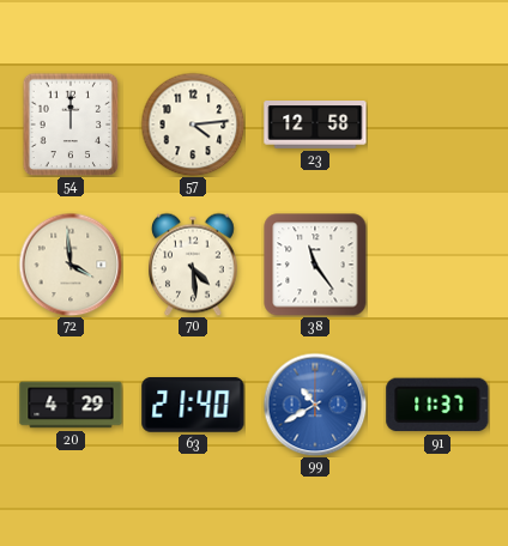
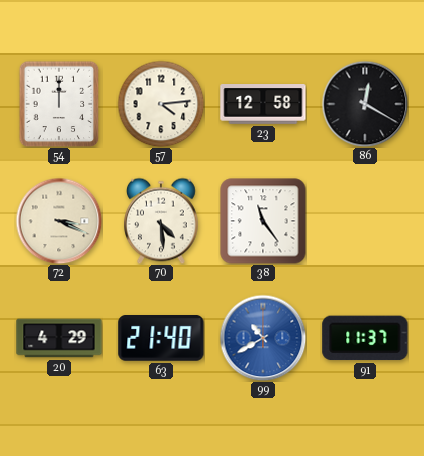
86: none -> 12:20 (365, 104)
72: 3:59 -> 3:19 (59, 221)
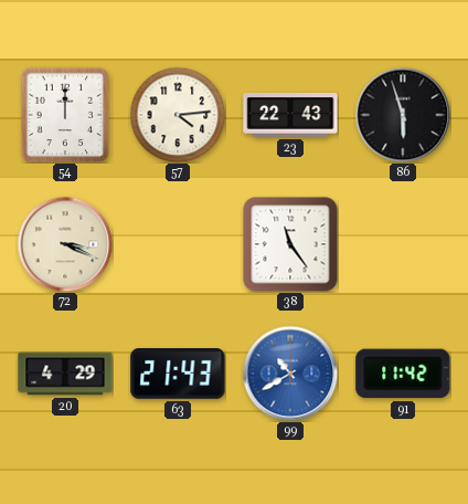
23: 12:58 -> 22:43 (290, 116)
86: 12:20 -> 5:57 (403, 115)
70: 4:29 -> none (162, 221)
63: 21:40 -> 21:43 (178, 375)
91: 11:37 -> 11:42 (403, 374)
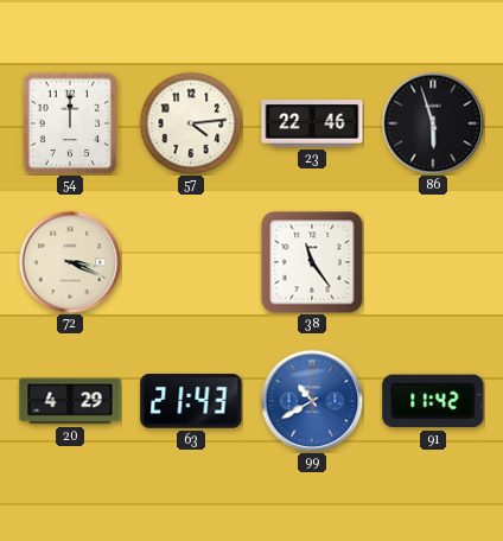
23: 22:43 -> 22:46 (312, 125)
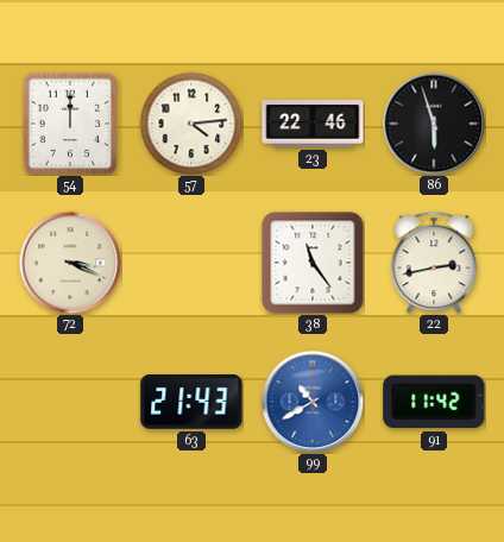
22: none -> 2:43 (434, 263)
20: 4:29 -> none (70, 401)
